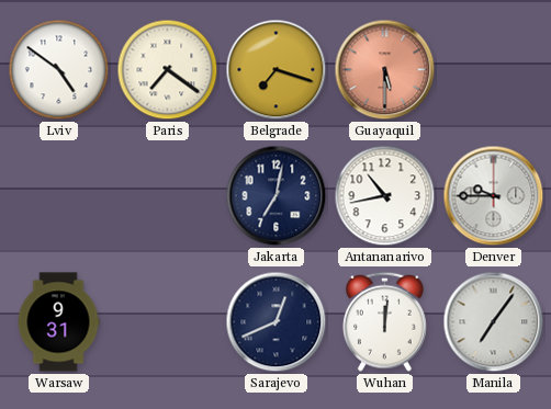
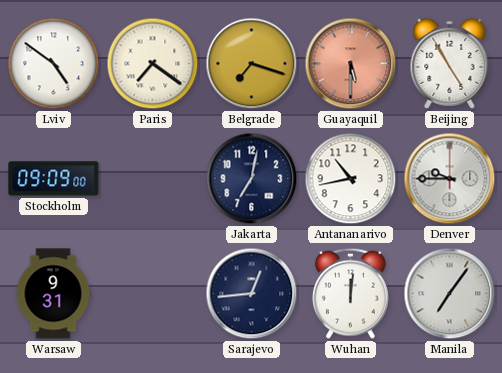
Beijing: none -> 4:55 (450, 63)
Stockholm: none -> 09:09 (54, 179)
Sarajevo: 12:41 -> 12:44 (252, 294)
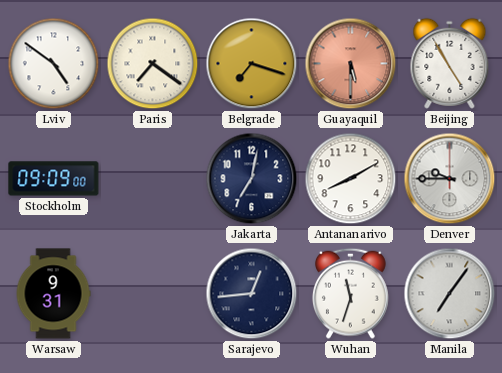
Antananarivo: 10:43 -> 8:10 (351, 179)
Wuhan: 12:01 -> 11:33 (350, 293)
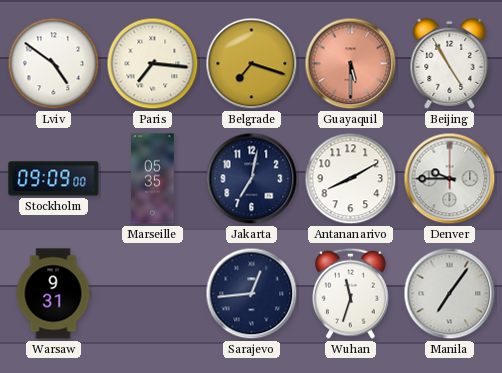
Paris: 7:21 -> 7:16 (153, 64)
Marseille: none -> 05:35 (153, 179)
